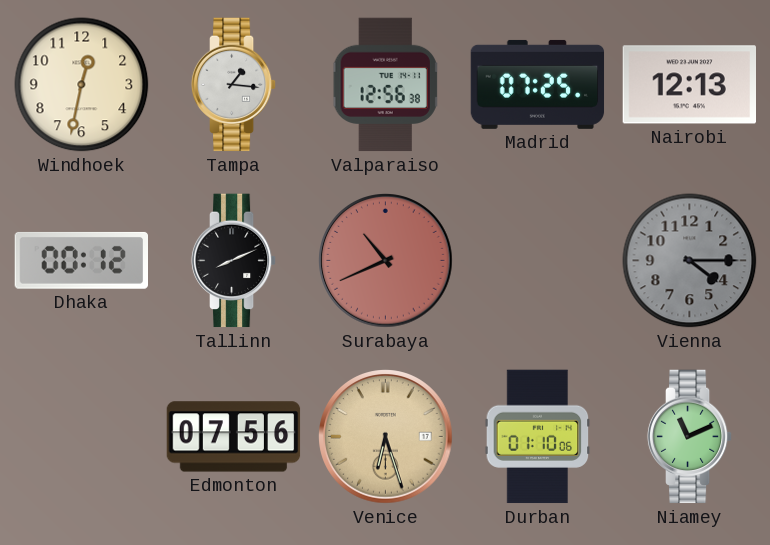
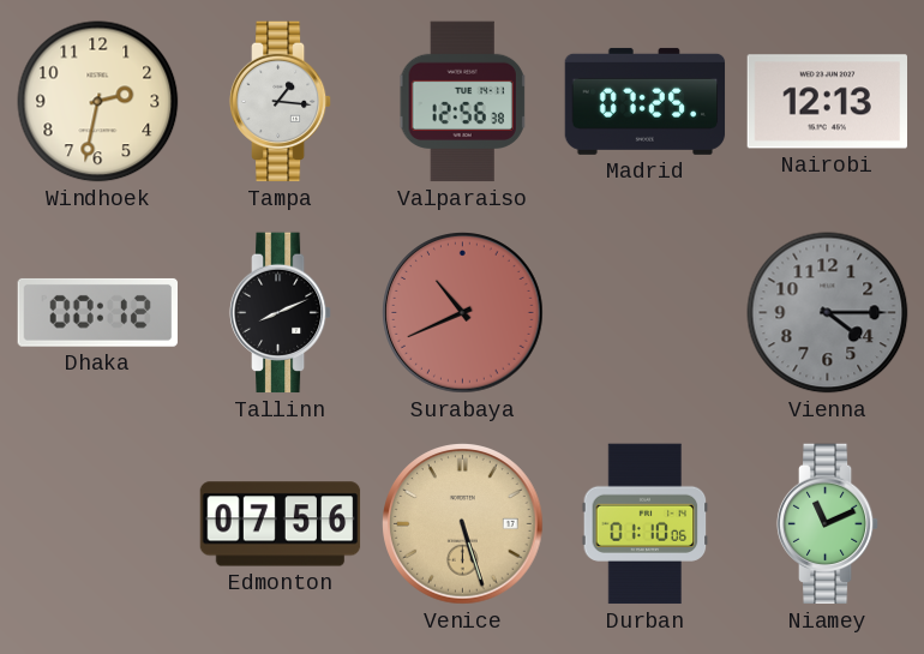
Windhoek: 12:32 -> 2:32 (98, 102)
Venice: 6:27 -> 5:27 (463, 524)
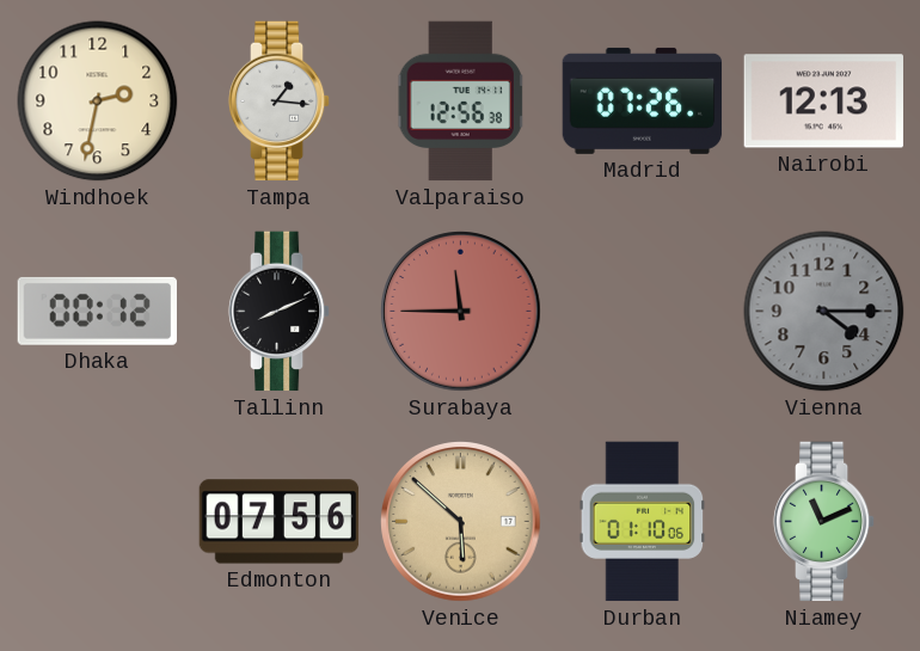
Madrid: 07:25 -> 07:26 (643, 100)
Surabaya: 10:41 -> 11:45 (461, 312)
Venice: 5:27 -> 5:52 (461, 522)
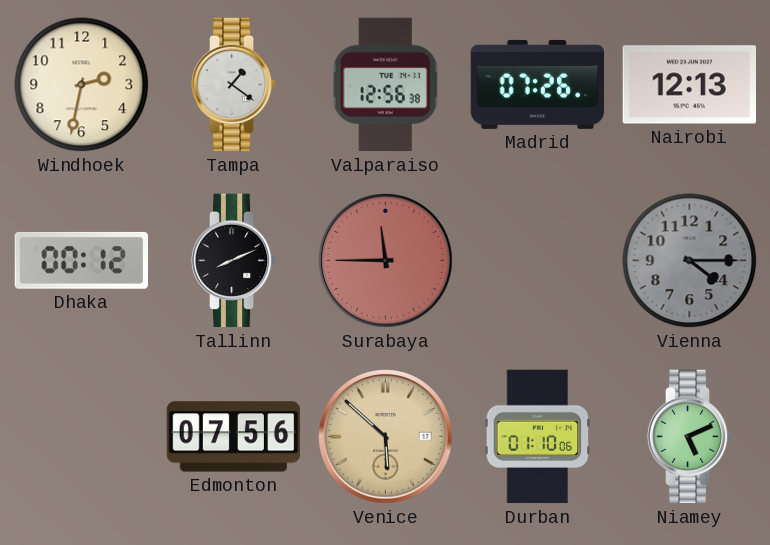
Tampa: 1:16 -> 1:21 (234, 85)
Niamey: 11:11 -> 5:11 (690, 437)
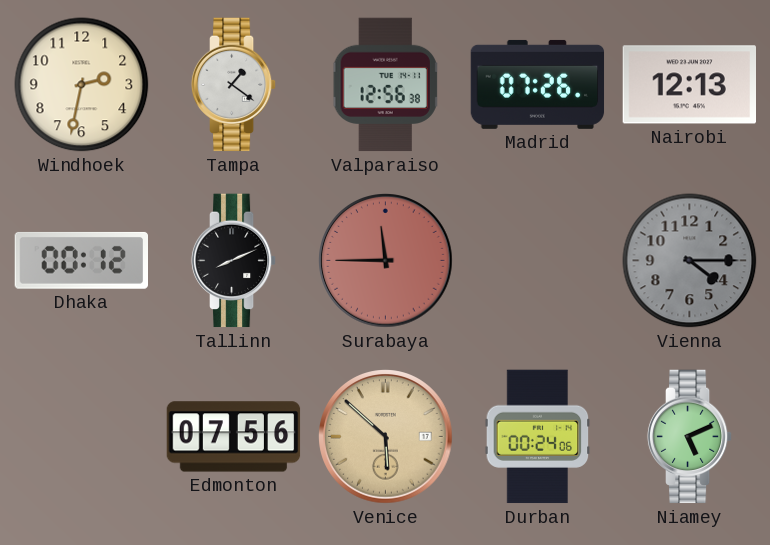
Durban: 01:10 -> 00:24 (538, 437)
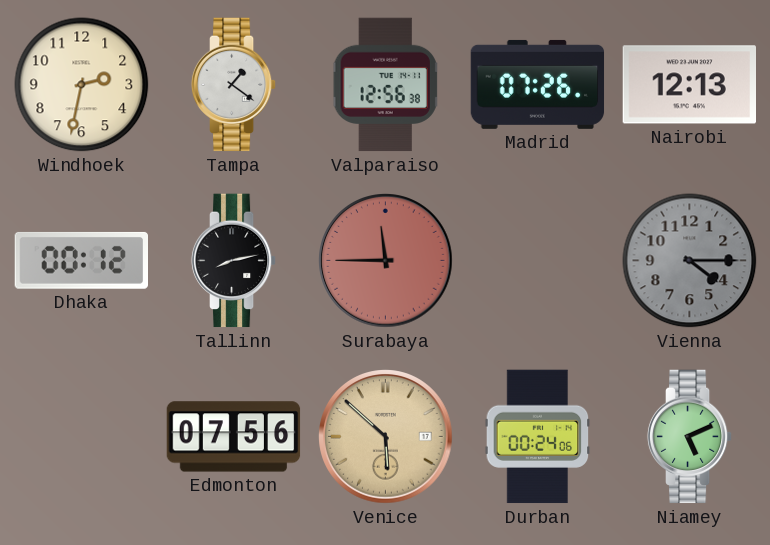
Tallinn: 8:11 -> 8:13 (234, 261)
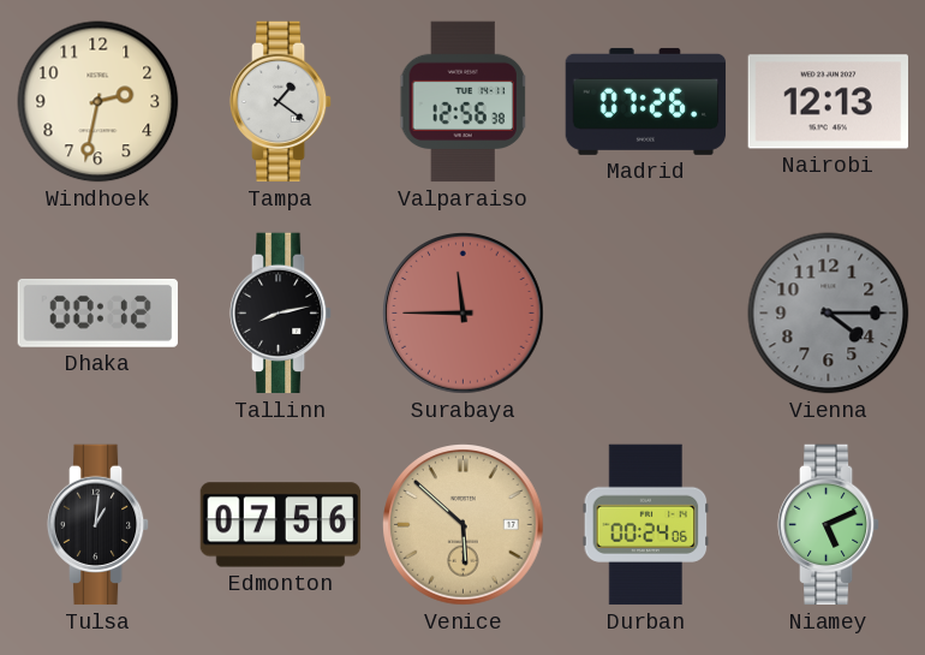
Tulsa: none -> 1:01 (99, 525)
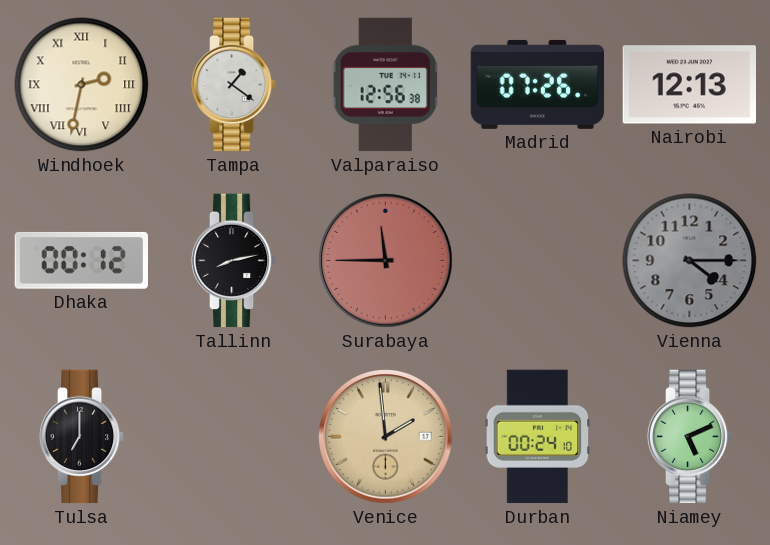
Windhoek numerals: Arabic -> Roman (82, 85)
Tulsa: 1:01 -> 7:00 (82, 437)
Edmonton: 07:56 -> none (281, 525)
Venice: 5:52 -> 1:59 (386, 437)
Durban: 00:24:06 -> 00:24:10 (538, 437)
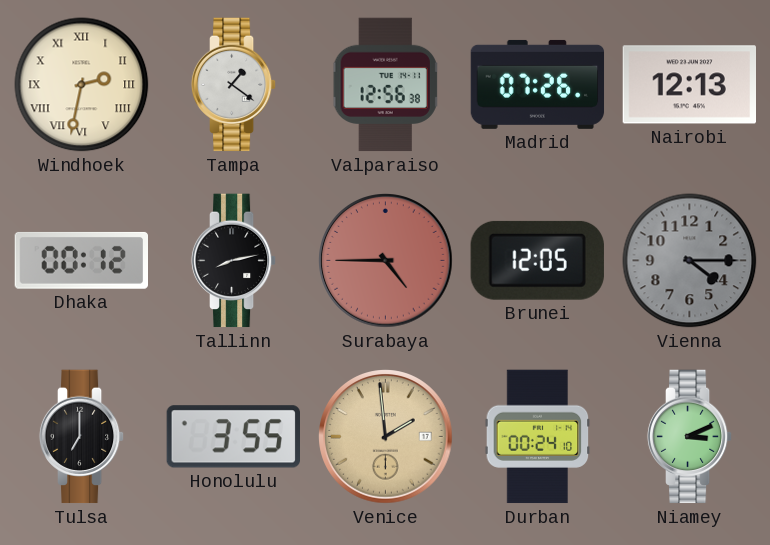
Surabaya: 11:45 -> 4:45 (386, 261)
Brunei: none -> 12:05 (537, 260)
Honolulu: none -> 3:55 (233, 437)
Niamey: 5:11 -> 3:11 (690, 437)
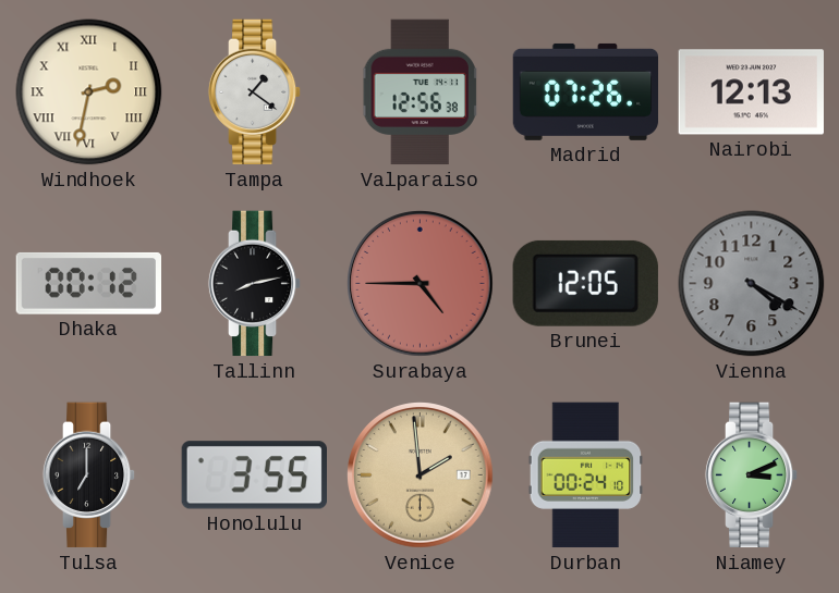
Vienna: 4:15 -> 4:20 (752, 284)
